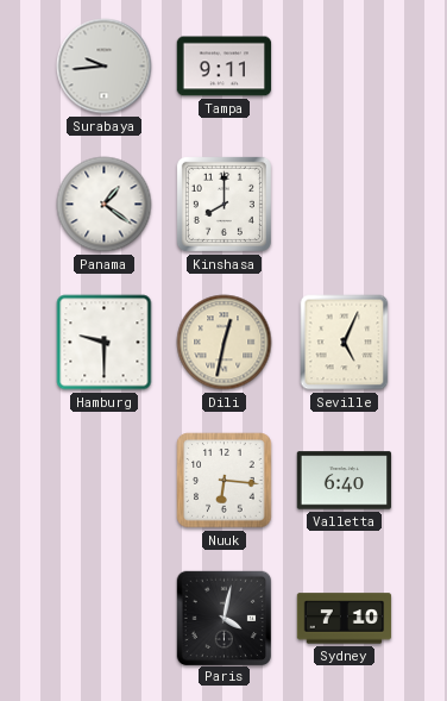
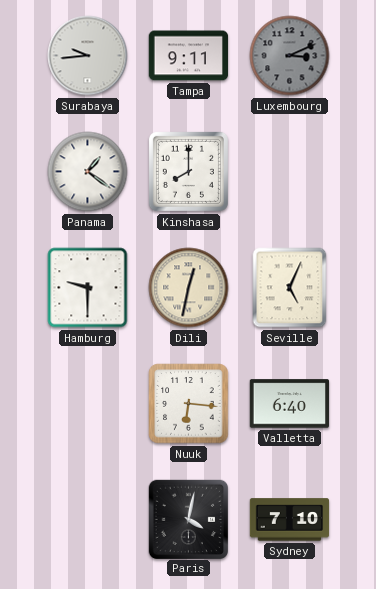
Luxembourg: none -> 3:11 (290, 56)
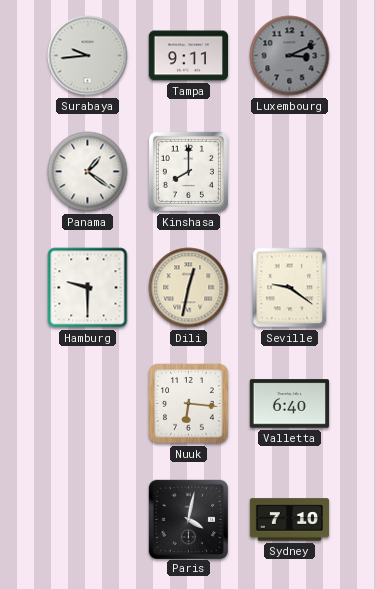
Seville: 5:04 -> 9:21 (290, 288)
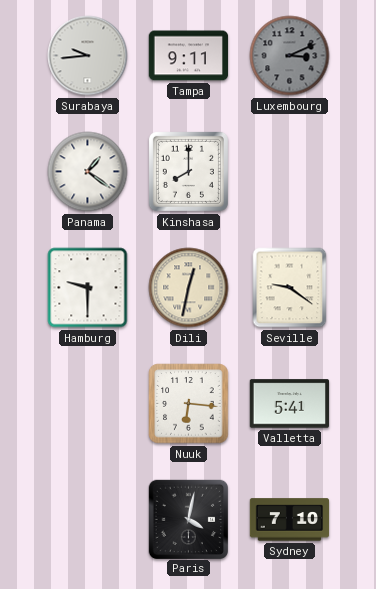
Valletta: 6:40 -> 5:41 (290, 404)
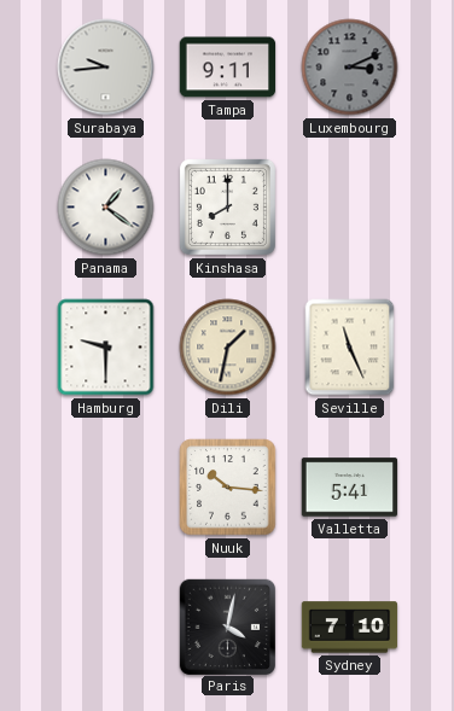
Dili: 12:32 -> 1:32 (228, 348)
Seville: 9:21 -> 11:26 (350, 348)
Nuuk: 6:16 -> 10:16 (228, 488)
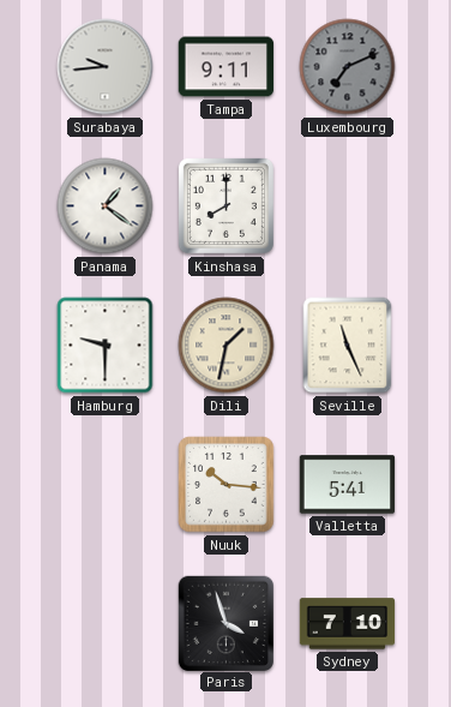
Luxembourg: 3:11 -> 7:11 (348, 67)
Paris: 4:02 -> 3:57 (227, 623)
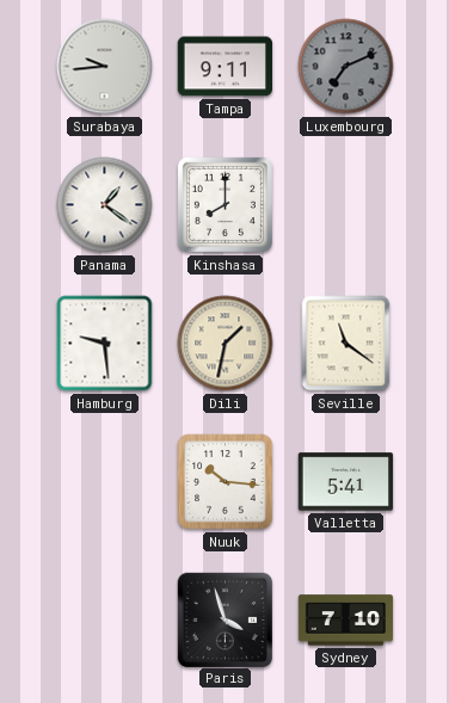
Hamburg: 9:30 -> 9:29 (105, 344)
Seville: 11:26 -> 11:21 (346, 344)
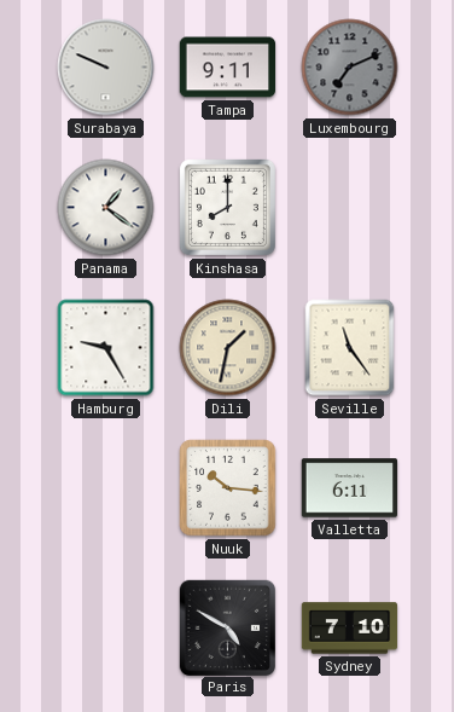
Surabaya: 9:44 -> 9:49 (106, 68)
Hamburg: 9:29 -> 9:25 (106, 348)
Seville: 11:21 -> 11:24 (350, 348)
Valletta: 5:41 -> 6:11 (350, 488)
Paris: 3:57 -> 4:50 (228, 627)
